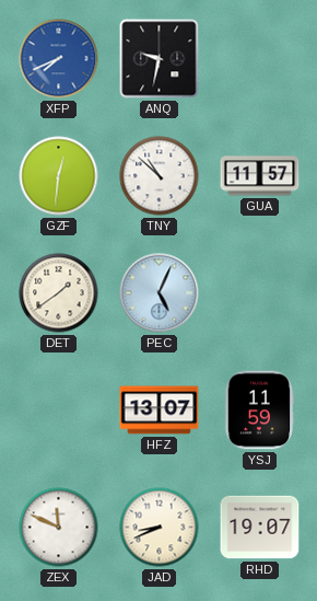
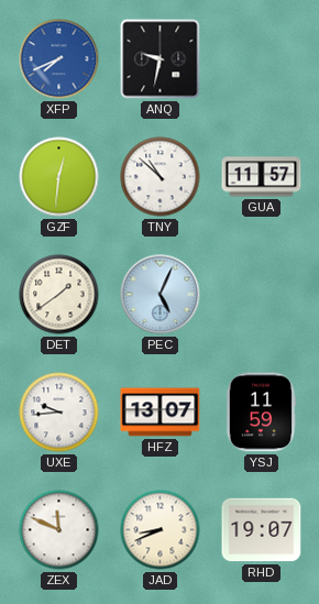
UXE: none -> 9:44 (59, 413)
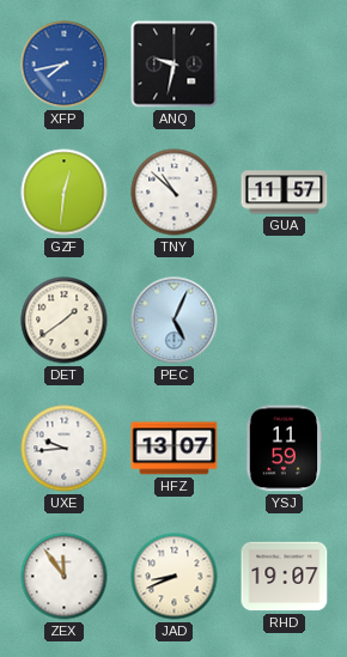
XFP: 7:41 -> 7:43 (65, 65)
ZEX: 11:49 -> 11:54 (65, 577)
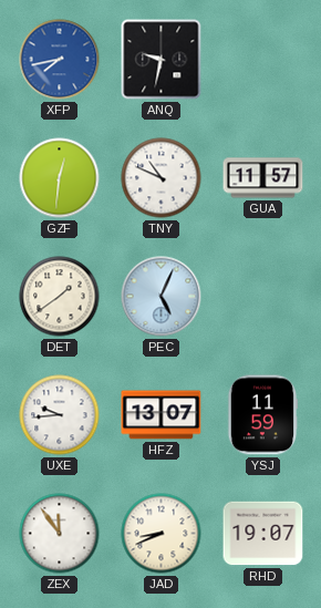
TNY: 10:52 -> 10:49 (162, 178)
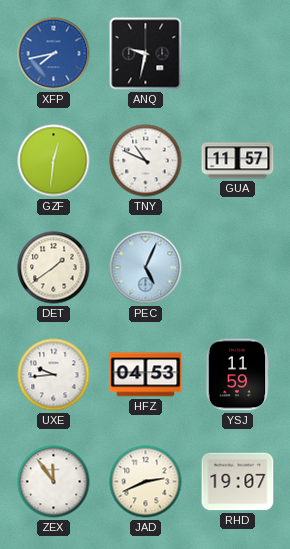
HFZ: 13:07 -> 04:53 (146, 375)
JAD: 8:41 -> 2:41 (146, 482)
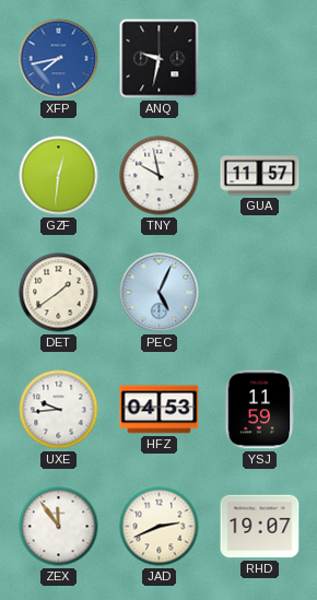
TNY: 10:49 -> 9:58 (160, 176)
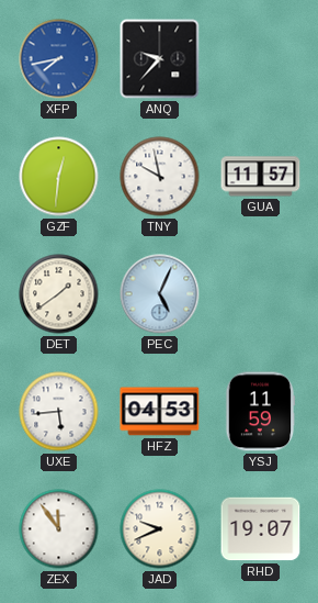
ANQ: 9:32 -> 9:37 (160, 59)
UXE: 9:44 -> 5:44 (59, 412)
JAD: 2:41 -> 9:41 (160, 529)
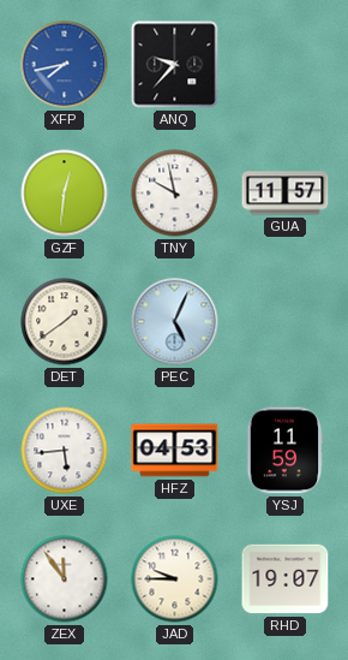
JAD: 9:41 -> 9:45 (175, 579)
